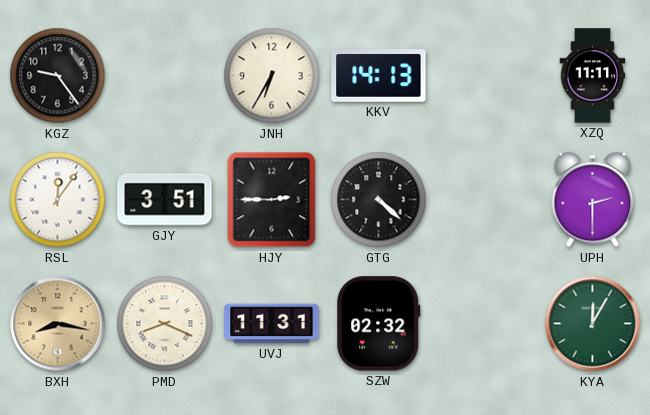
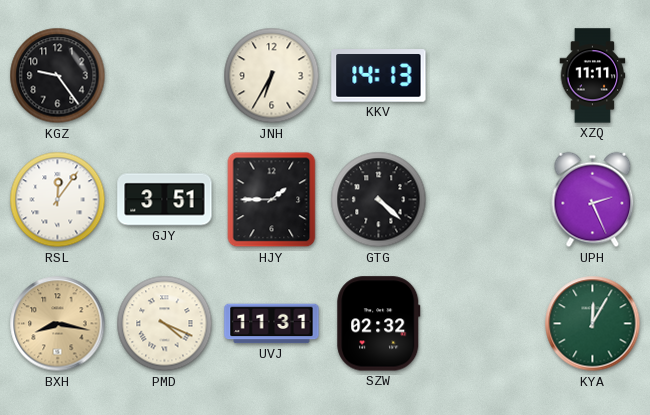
HJY: 2:45 -> 1:45 (272, 200)
UPH: 2:30 -> 2:26 (593, 200)
PMD: 8:19 -> 4:19 (165, 324)
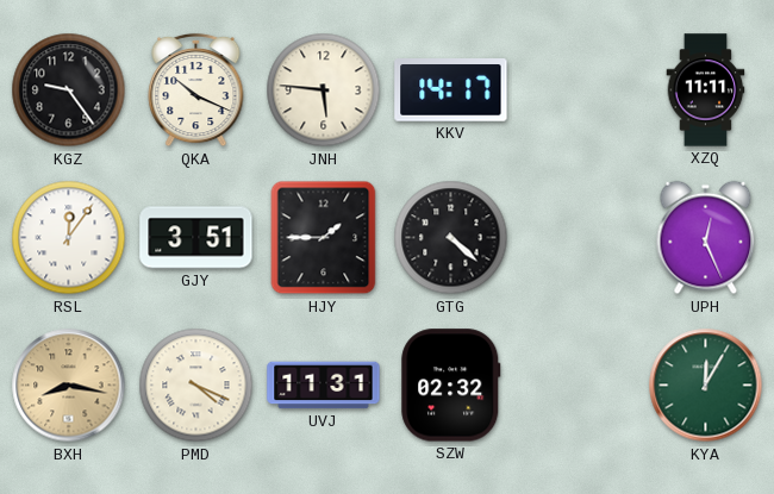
QKA: none -> 10:19 (196, 90)
JNH: 6:35 -> 5:46 (324, 90)
KKV: 14:13 -> 14:17 (451, 90)
UPH: 2:26 -> 12:26 (706, 238)
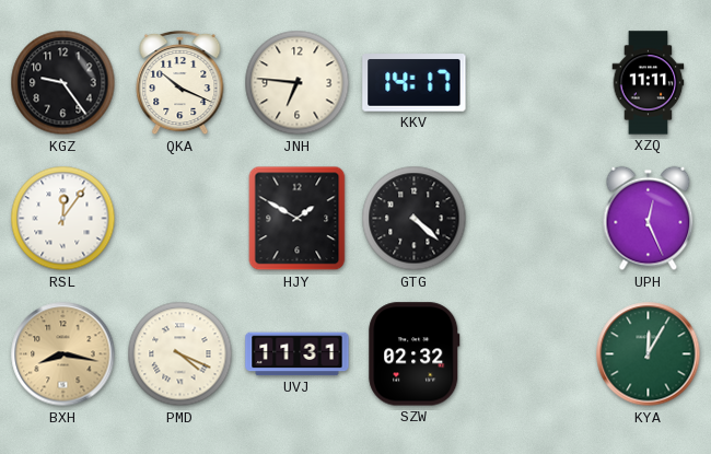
JNH: 5:46 -> 6:46 (298, 83)
GJY: 3:51 -> none (196, 238)
HJY: 1:45 -> 1:50 (298, 219)
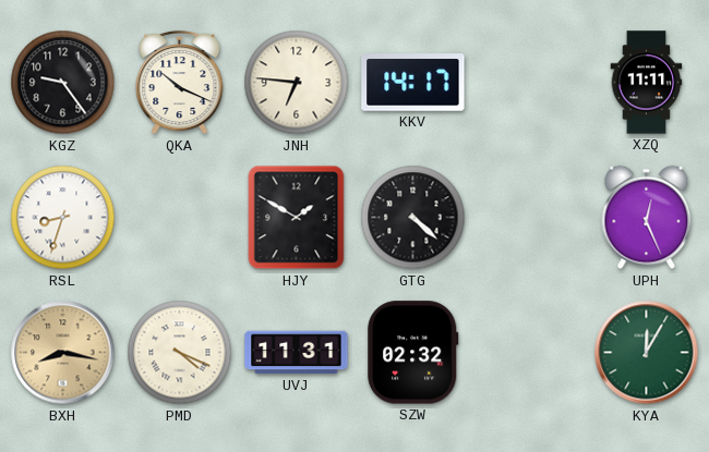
RSL: 12:06 -> 8:33 (63, 218)
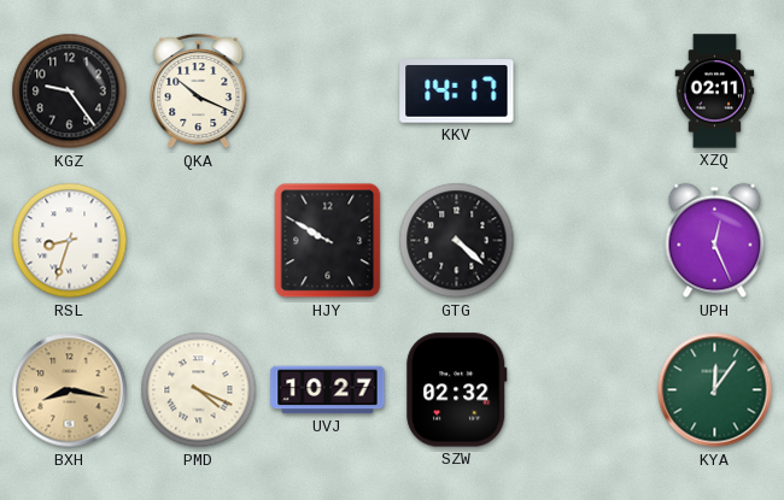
JNH: 6:46 -> none (297, 83)
XZQ: 11:11 -> 02:11 (715, 92)
HJY: 1:50 -> 9:50 (328, 241)
UVJ: 11:31 -> 10:27 (328, 390)
KYA: 12:05 -> 12:06 (715, 390)
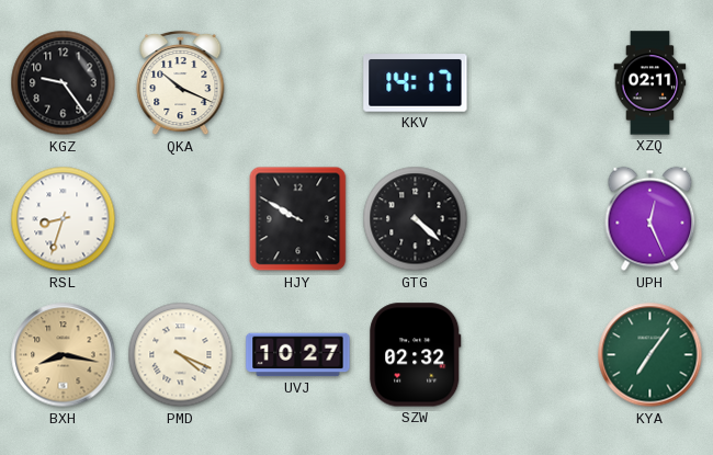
KYA: 12:06 -> 7:06 (650, 355)
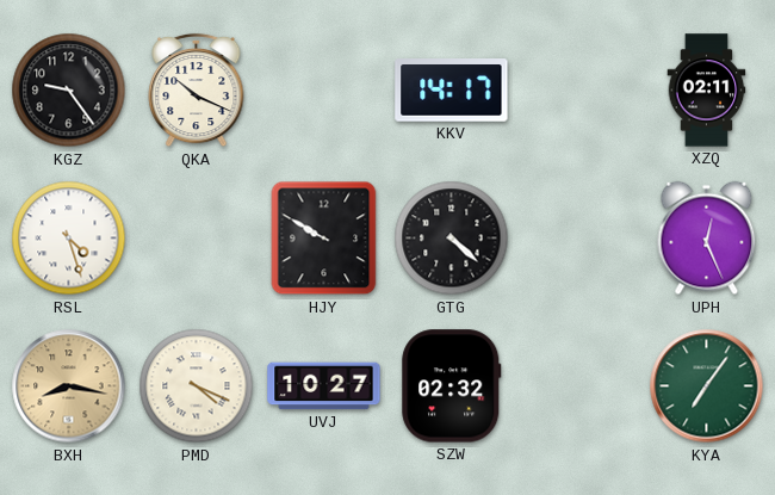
RSL: 8:33 -> 4:27 (69, 239)
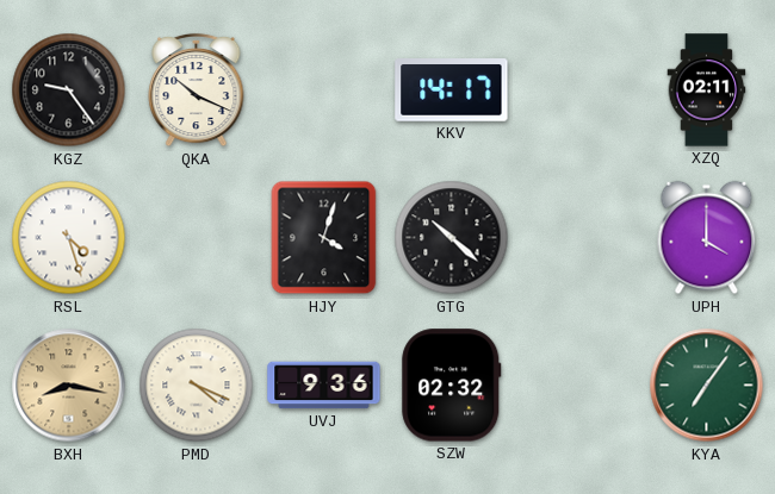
HJY: 9:50 -> 4:03 (324, 238)
GTG: 4:22 -> 10:22 (452, 238)
UPH: 12:26 -> 4:00 (707, 238)
UVJ: 10:27 -> 9:36 (324, 386)
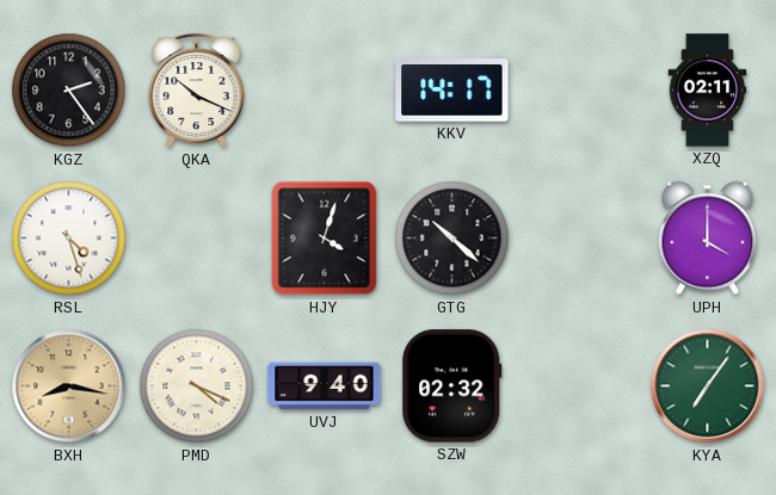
KGZ: 9:24 -> 2:24 (69, 91)
UVJ: 9:36 -> 9:40 (325, 386)
